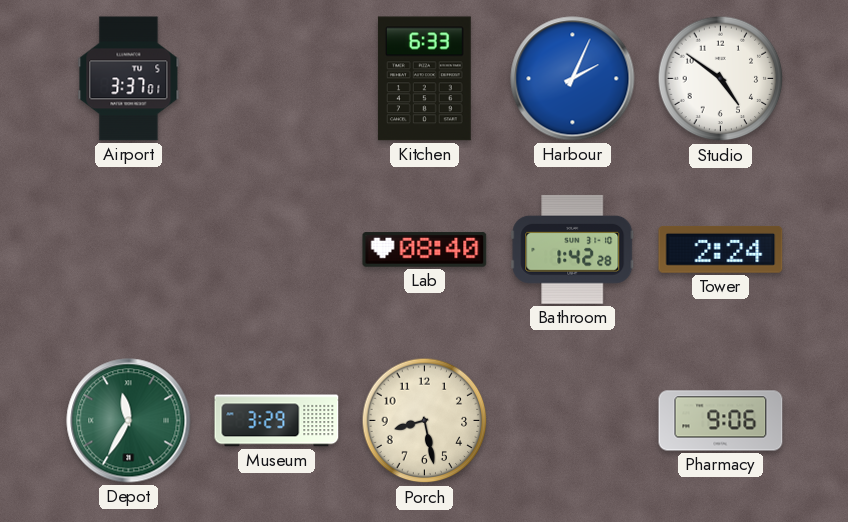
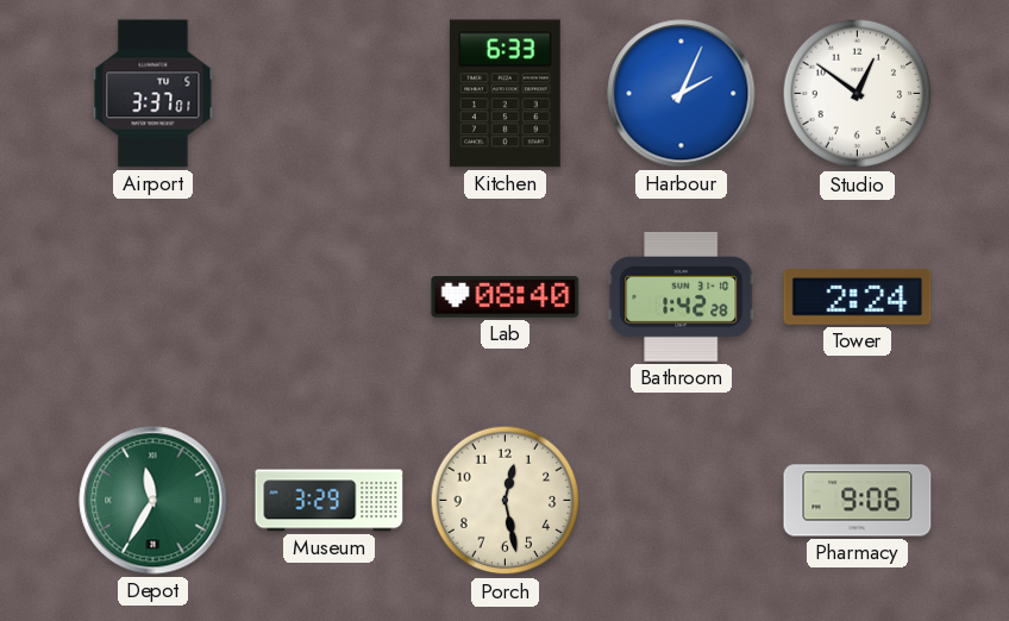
Studio: 4:51 -> 12:51 (858, 94)
Porch: 8:28 -> 12:28 (506, 501)
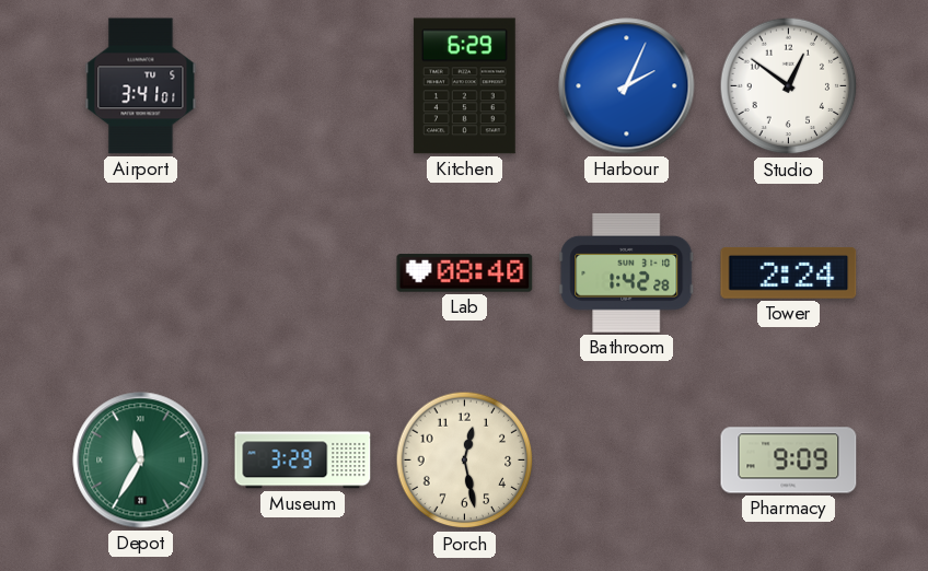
Airport: 3:37 -> 3:41 (141, 86)
Kitchen: 6:33 -> 6:29 (464, 86)
Pharmacy: 9:06 -> 9:09 (789, 461)
